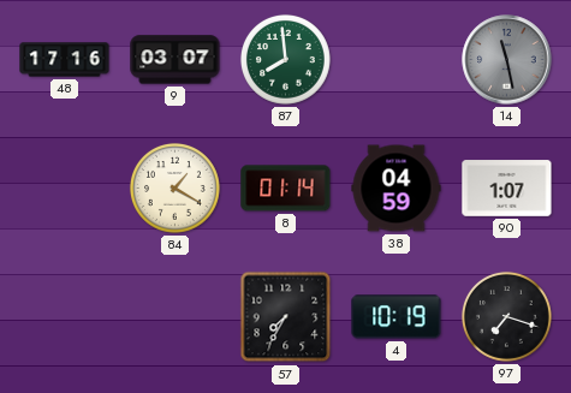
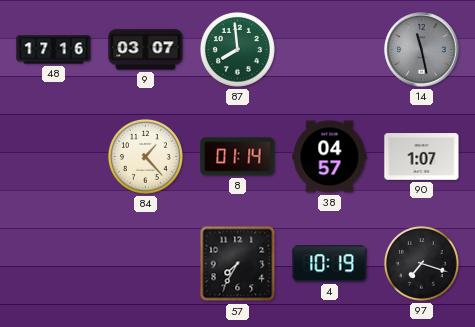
84: 1:20 -> 1:23 (146, 157)
38: 04:59 -> 04:57 (330, 157)
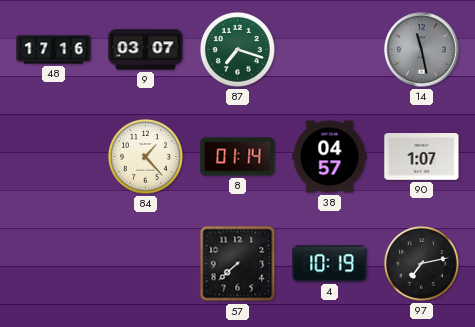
87: 7:59 -> 7:18 (238, 50)
57: 7:35 -> 7:38 (238, 264)
97: 7:18 -> 7:13 (422, 264)
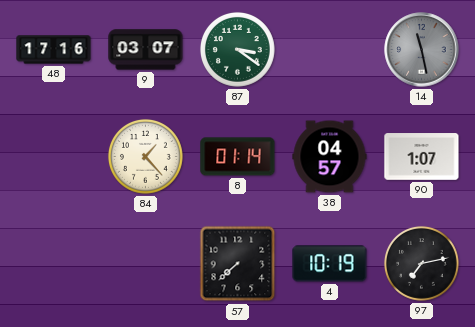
87: 7:18 -> 3:21 (238, 50)
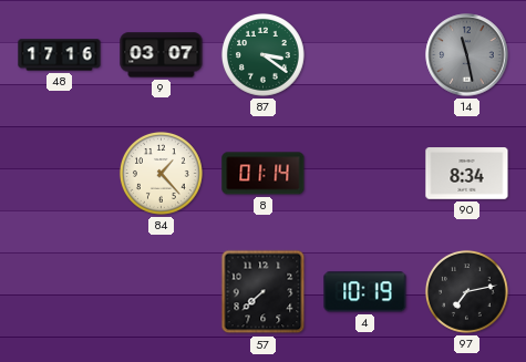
38: 04:57 -> none (330, 157)
90: 1:07 -> 8:34 (467, 174)
